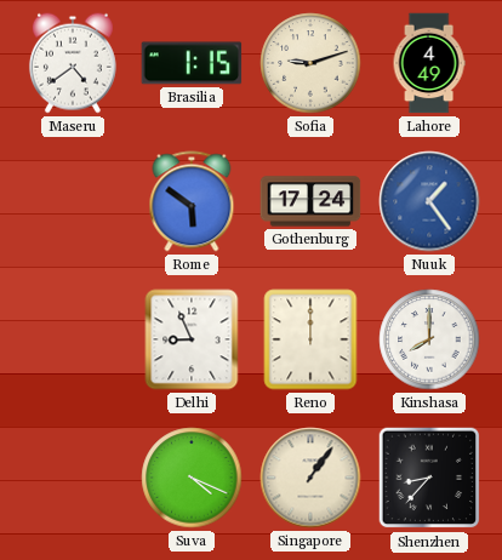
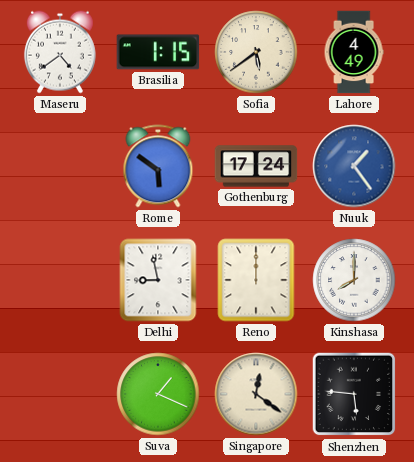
Sofia: 9:12 -> 5:39 (256, 52)
Delhi: 8:56 -> 8:58 (158, 280)
Suva: 4:19 -> 1:19 (158, 394)
Singapore: 1:06 -> 12:21 (256, 394)
Shenzhen: 8:37 -> 5:46 (354, 394)
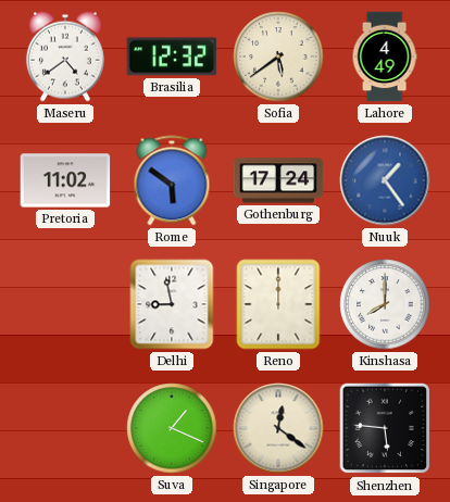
Brasilia: 1:15 -> 12:32 (172, 57)
Pretoria: none -> 11:02 (65, 180)
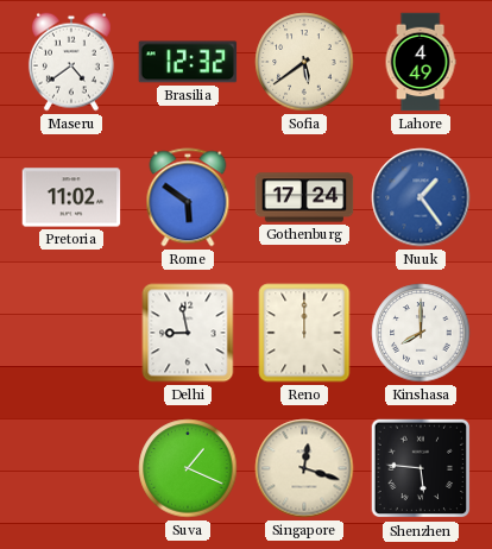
Singapore: 12:21 -> 12:18 (304, 468)
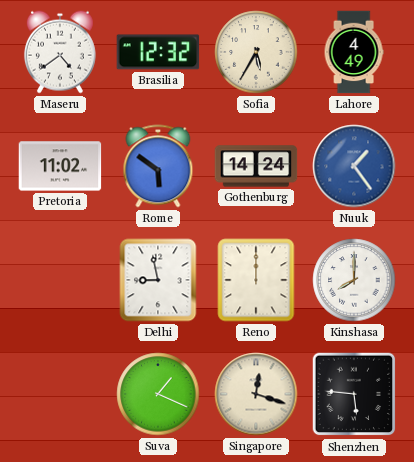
Sofia: 5:39 -> 5:35 (256, 52)
Gothenburg: 17:24 -> 14:24 (256, 166)
